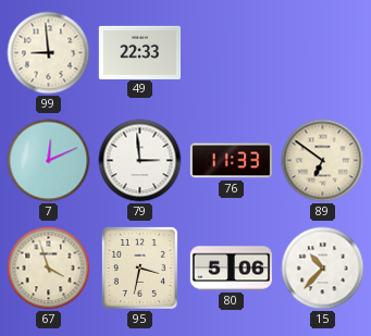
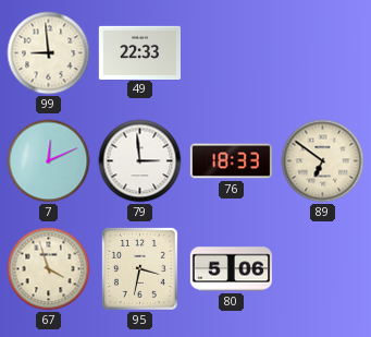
76: 11:33 -> 18:33 (231, 161)
15: 10:37 -> none (323, 269)
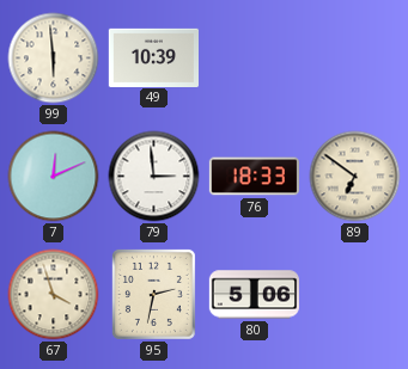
99: 8:59 -> 5:59 (54, 59)
49: 22:33 -> 10:39 (153, 57)
95: 3:32 -> 2:32 (153, 294)
